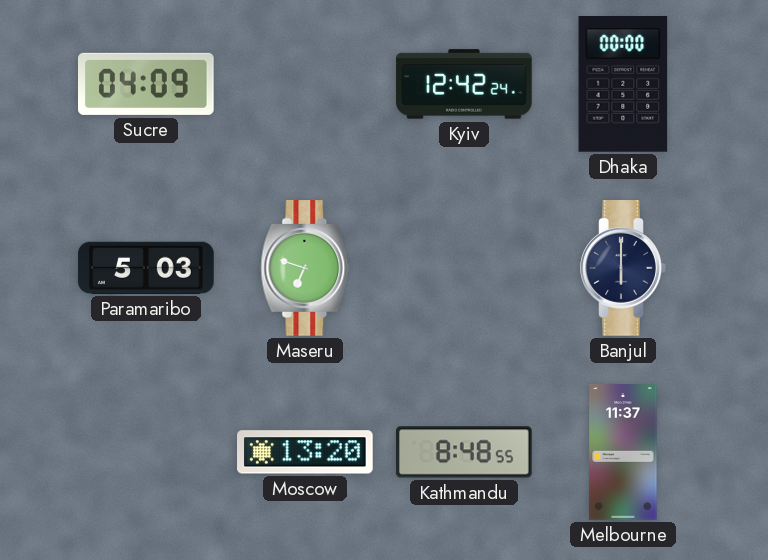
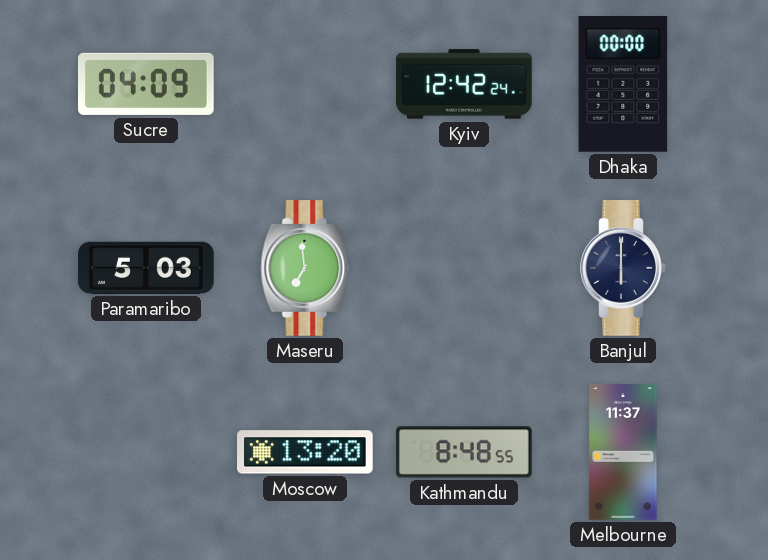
Maseru: 6:48 -> 6:59 (305, 268)
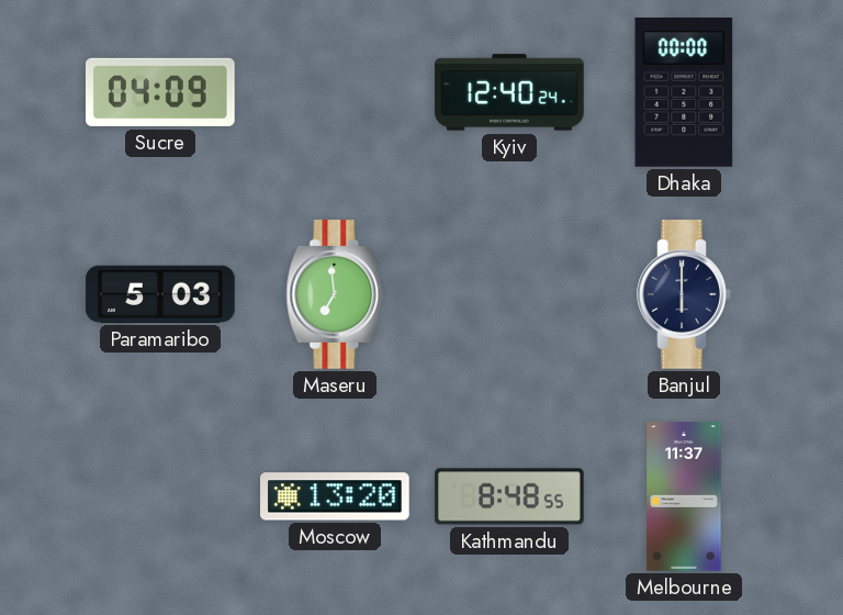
Kyiv: 12:42 -> 12:40 (509, 92)
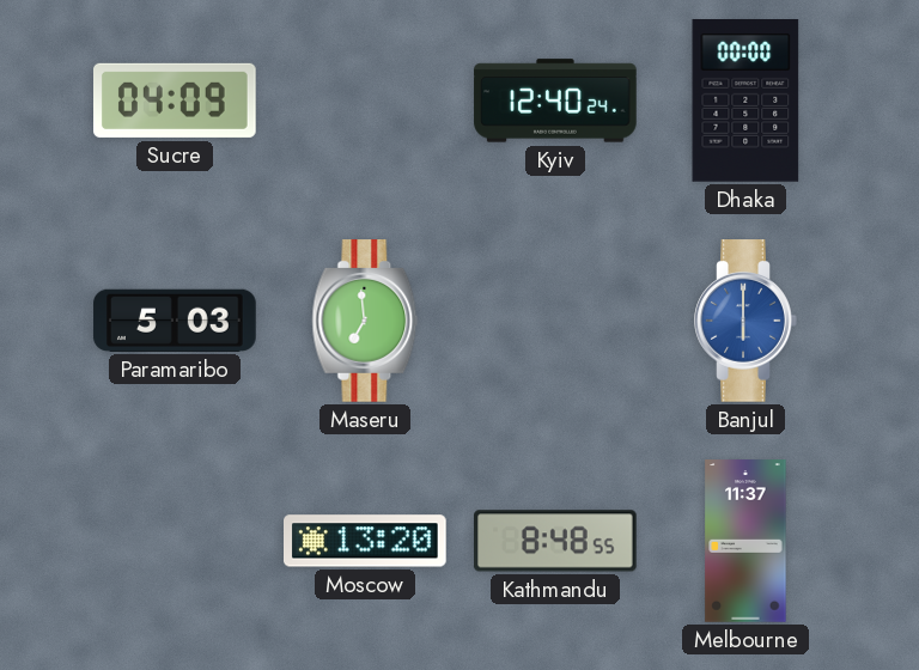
Banjul dial: navy -> blue (745, 321)
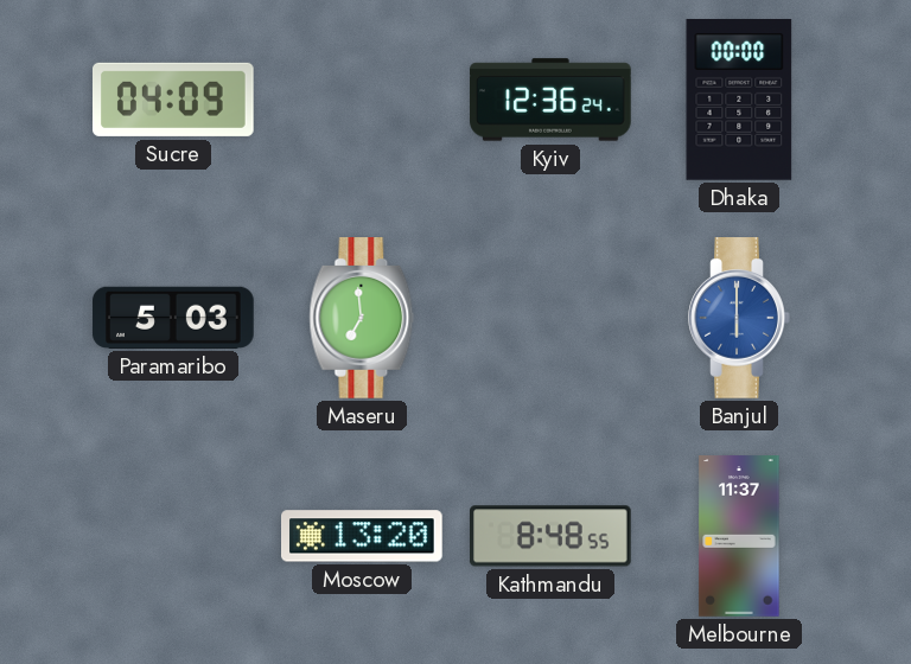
Kyiv: 12:40 -> 12:36 (550, 100)
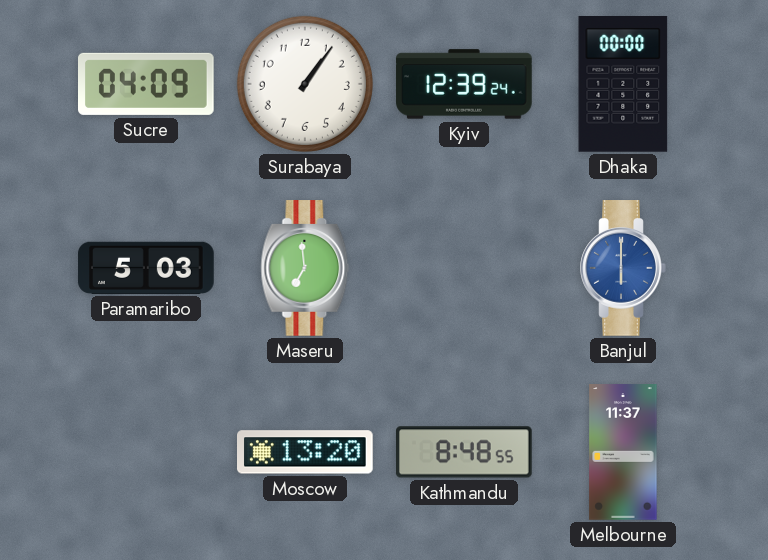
Surabaya: none -> 1:06 (305, 84)
Kyiv: 12:36 -> 12:39 (464, 84)
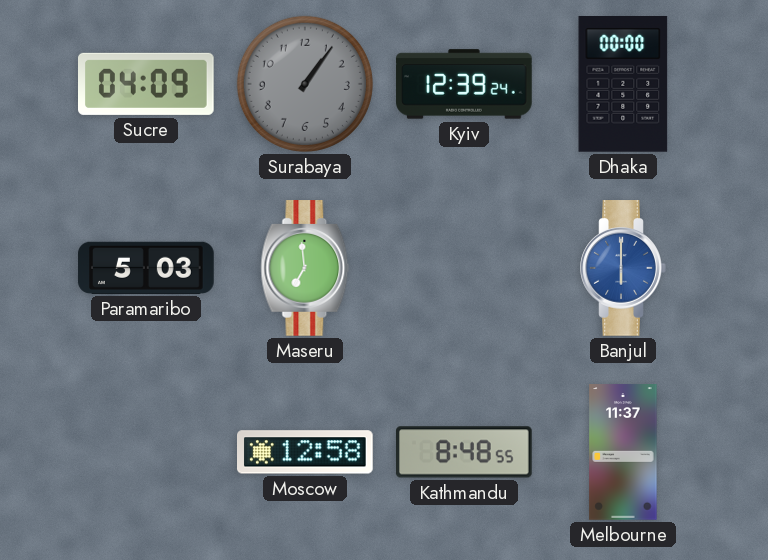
Surabaya dial: white -> grey (305, 84)
Moscow: 13:20 -> 12:58 (306, 452)
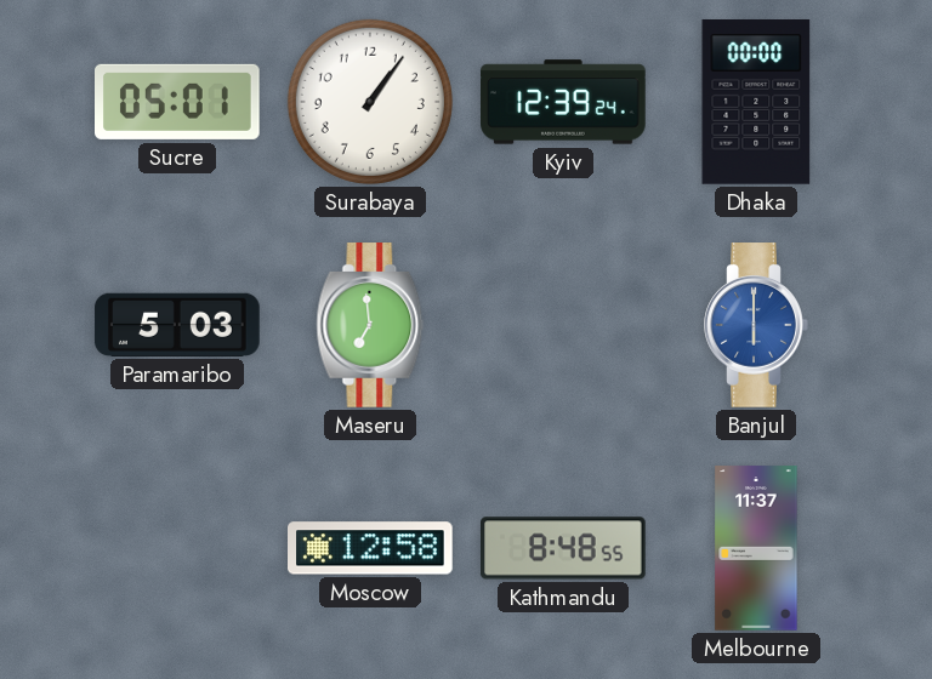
Sucre: 04:09 -> 05:01 (178, 102)
Surabaya dial: grey -> white (370, 102)
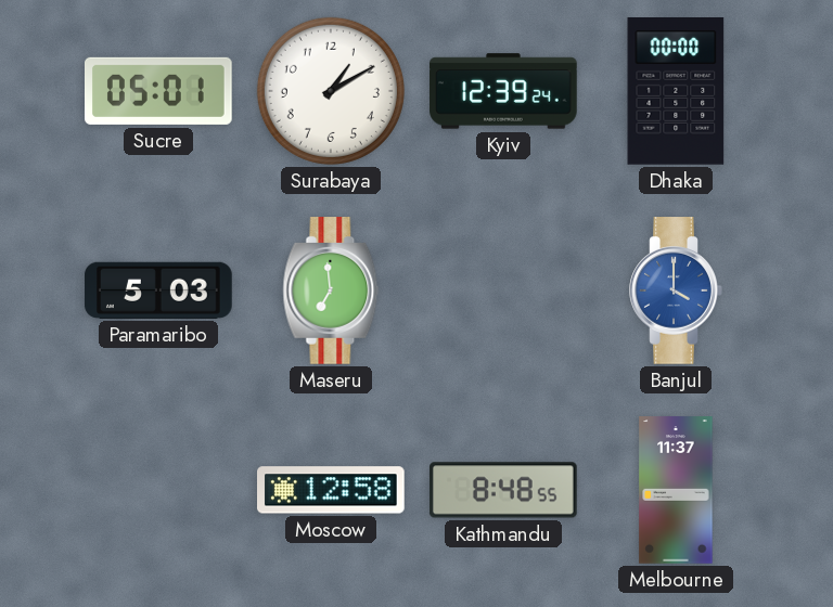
Surabaya: 1:06 -> 1:10 (331, 91)
Banjul: 6:00 -> 4:00 (676, 290)
